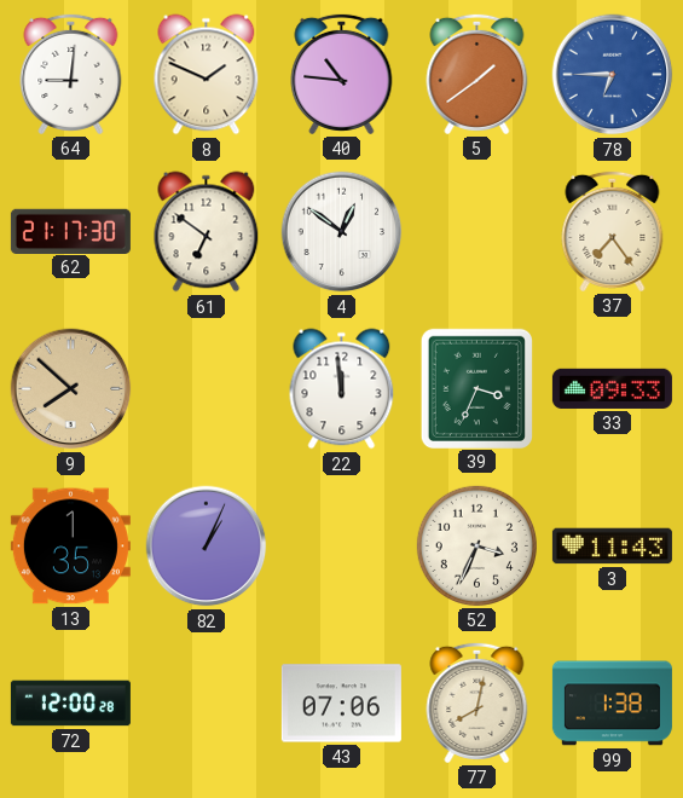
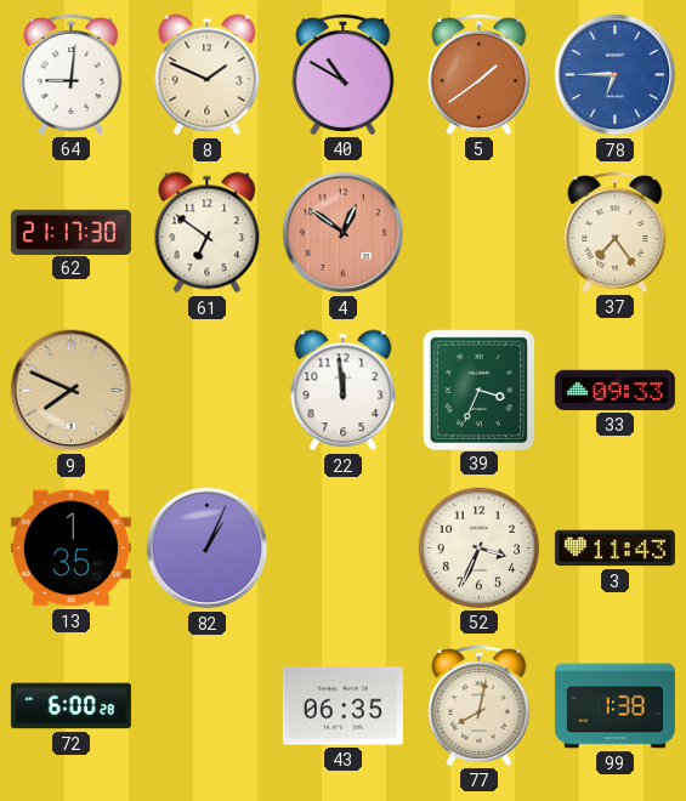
40: 10:46 -> 10:50 (344, 74)
4 dial: white -> salmon (344, 233)
9: 7:52 -> 7:49 (72, 391)
72: 12:00 -> 6:00 (70, 706)
43: 07:06 -> 06:35 (342, 706)
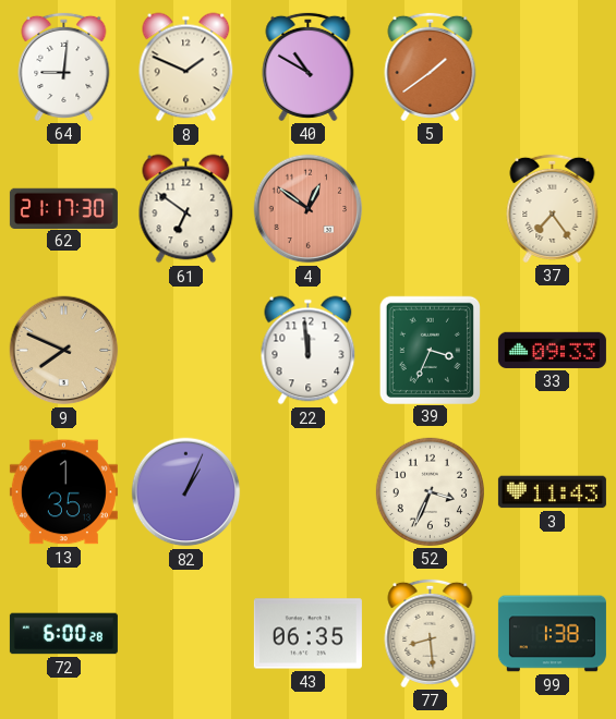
78: 6:45 -> none (616, 75)
77: 8:02 -> 8:29 (431, 633)
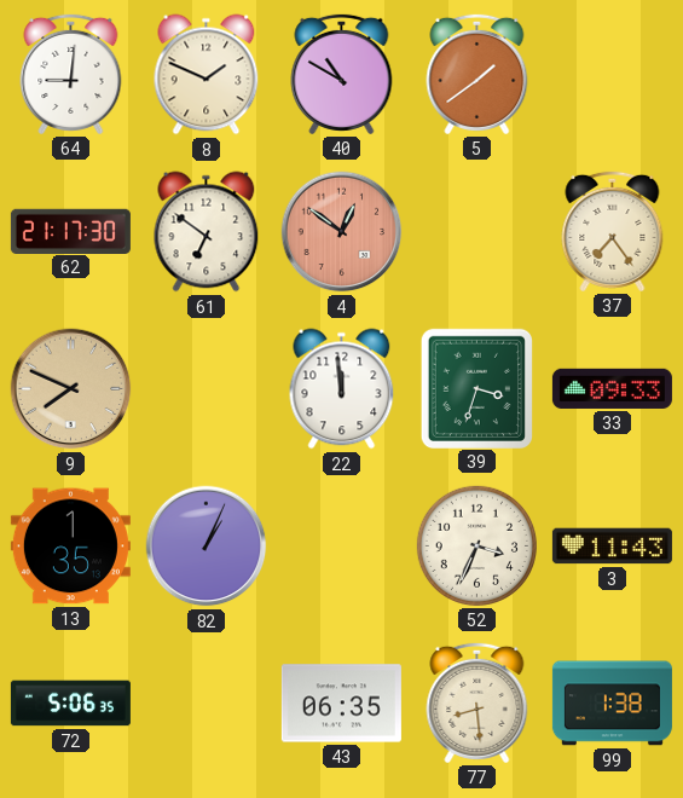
39: 3:34 -> 3:33 (476, 388)
72: 6:00 -> 5:06 (70, 704)
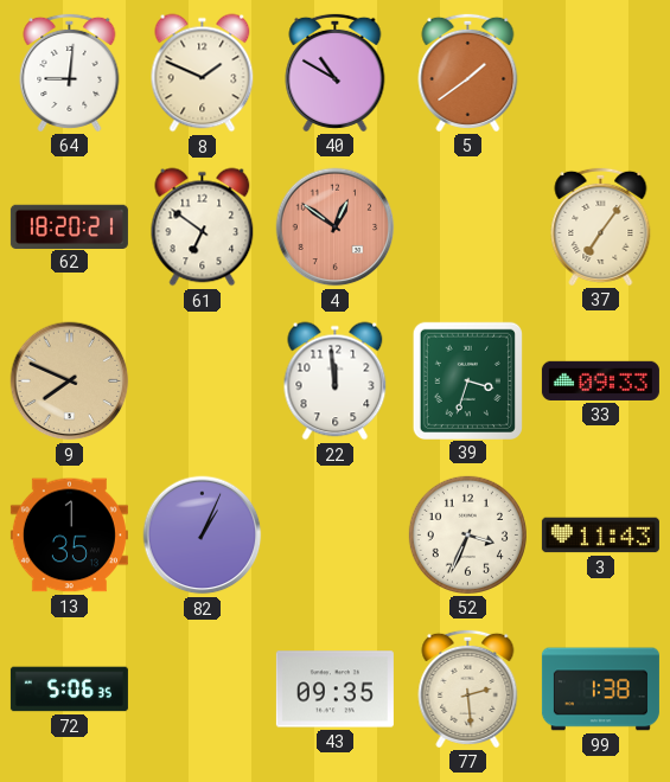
62: 21:17 -> 18:20 (69, 226)
37: 7:24 -> 7:06 (601, 226)
43: 06:35 -> 09:35 (334, 690)
77: 8:29 -> 2:29 (468, 688)
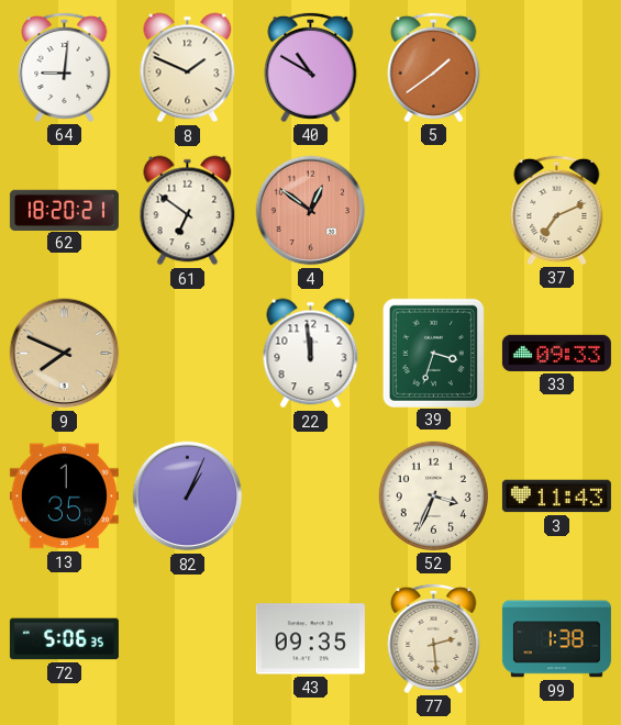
37: 7:06 -> 7:11 (557, 210)
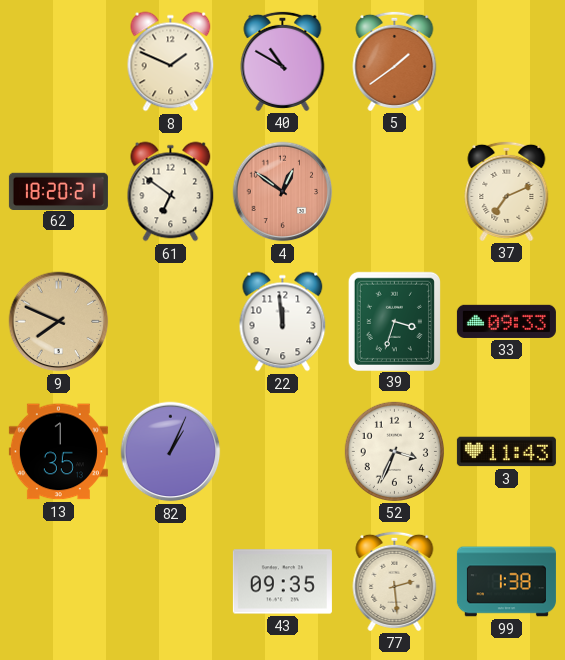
64: 9:01 -> none (65, 67)
72: 5:06 -> none (64, 639)
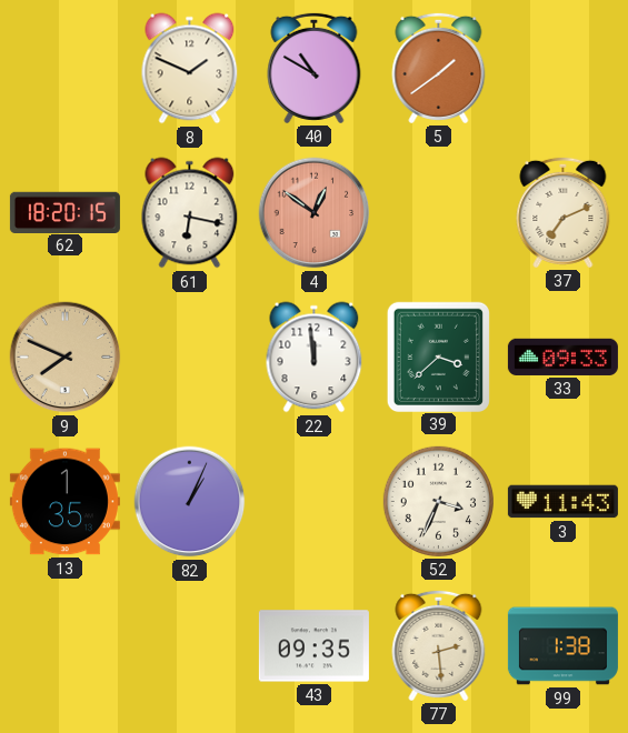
62: 18:20:21 -> 18:20:15 (64, 212)
61: 6:51 -> 6:17 (190, 213)
39: 3:33 -> 3:38 (438, 357)
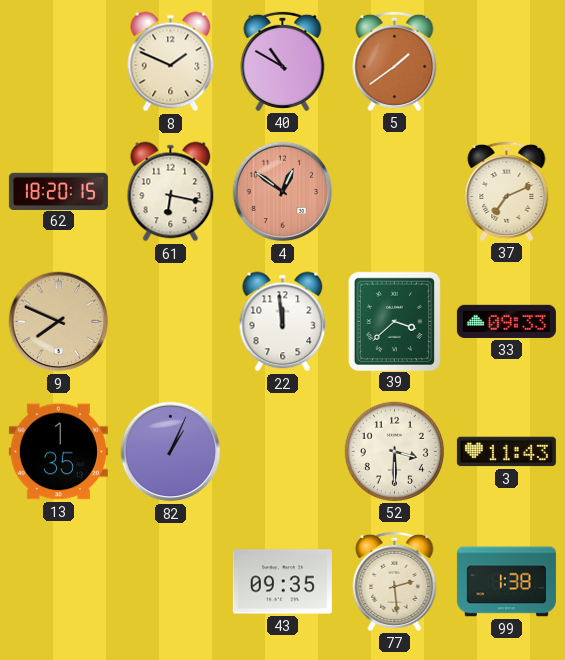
52: 3:34 -> 3:30 (394, 451)
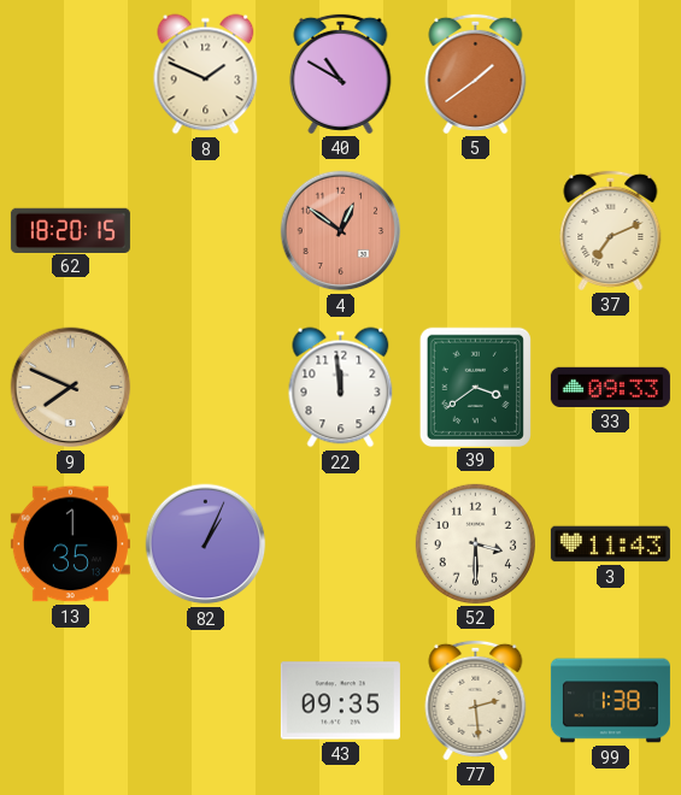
61: 6:17 -> none (171, 192)
39: 3:38 -> 3:39 (475, 387)
